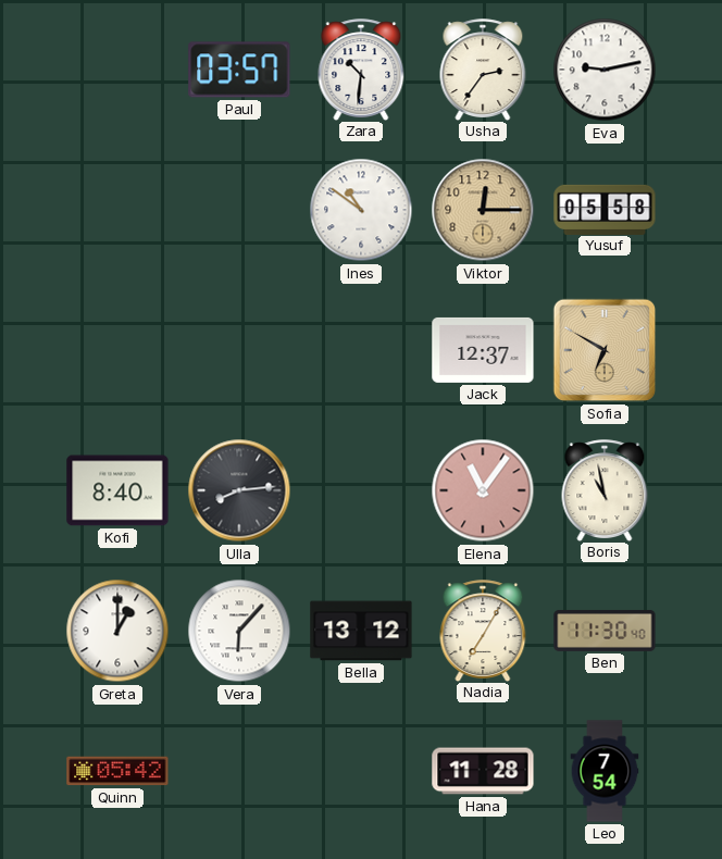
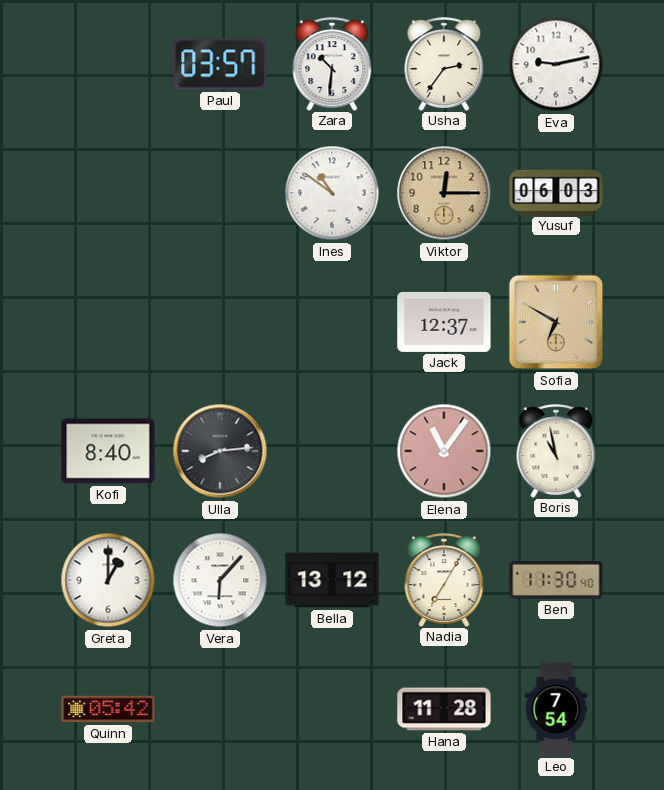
Yusuf: 05:58 -> 06:03 (556, 192)
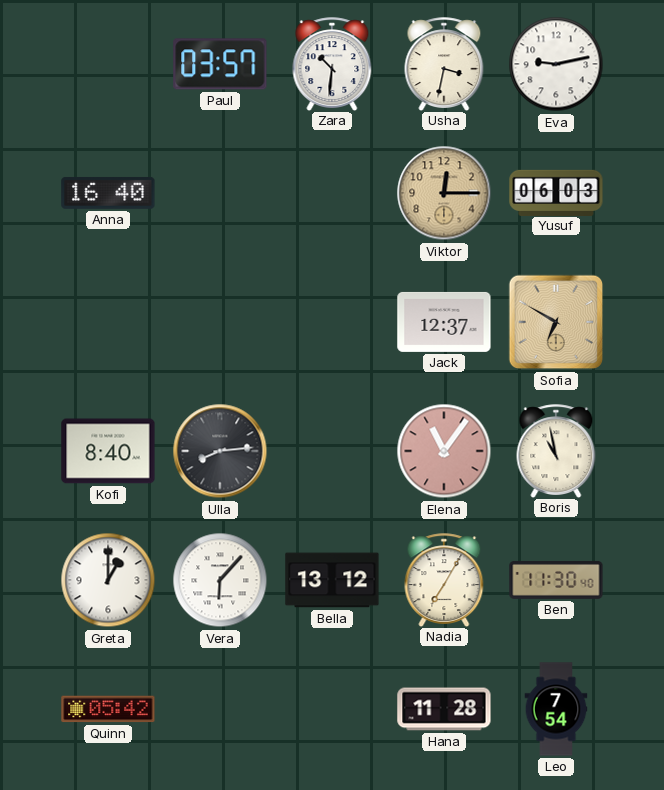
Usha: 2:36 -> 3:32 (444, 64)
Anna: none -> 16:40 (108, 193)
Ines: 10:51 -> none (332, 193)
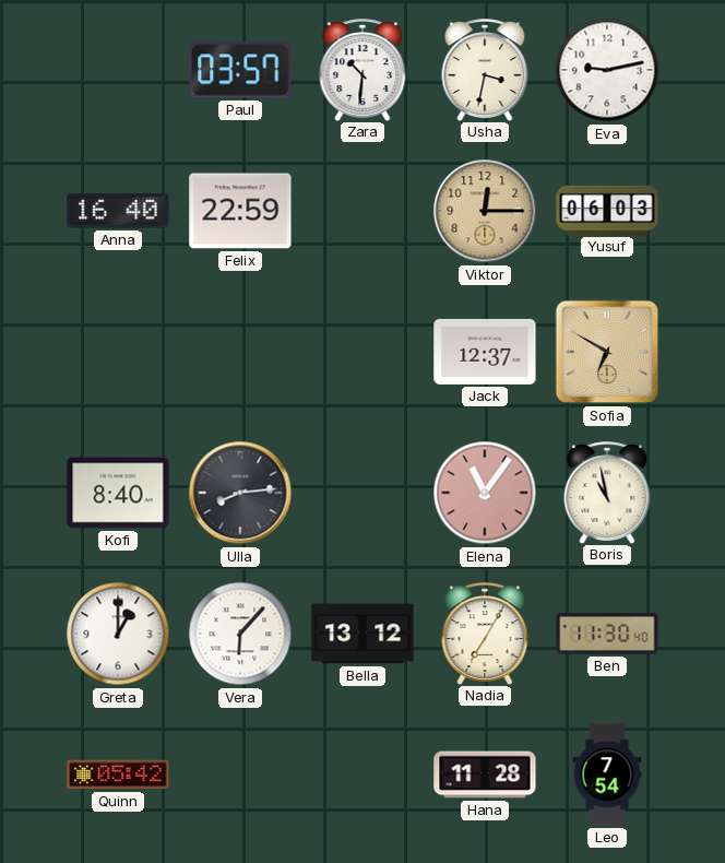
Felix: none -> 22:59 (240, 211)
